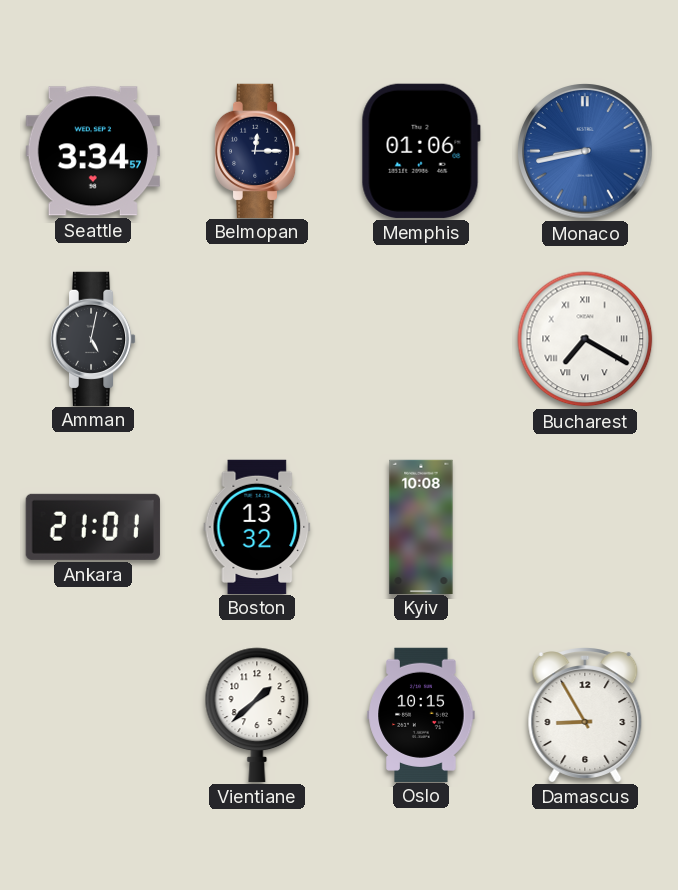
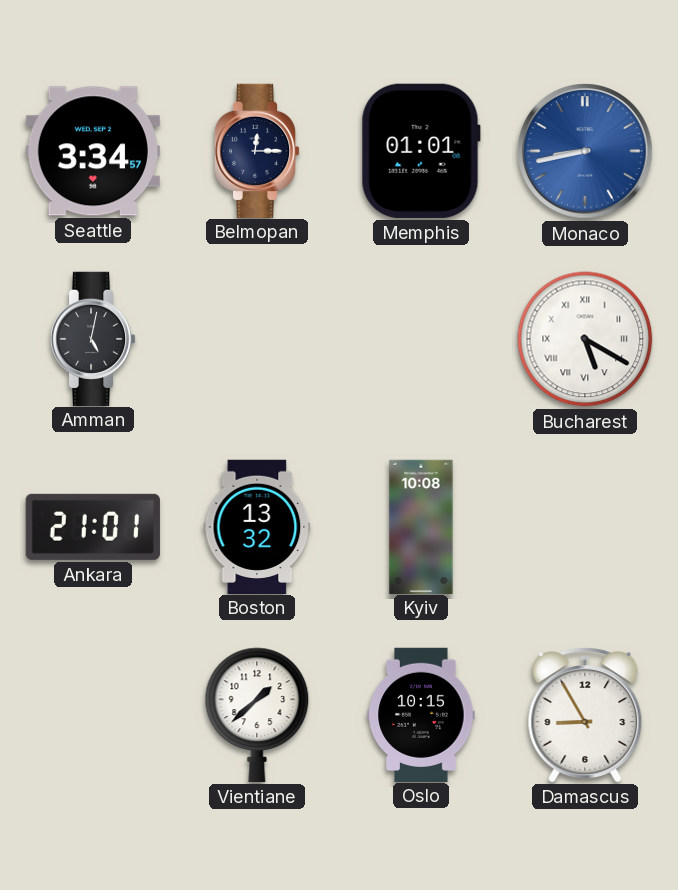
Memphis: 01:06 -> 01:01 (421, 151)
Bucharest: 7:20 -> 5:20 (585, 339)
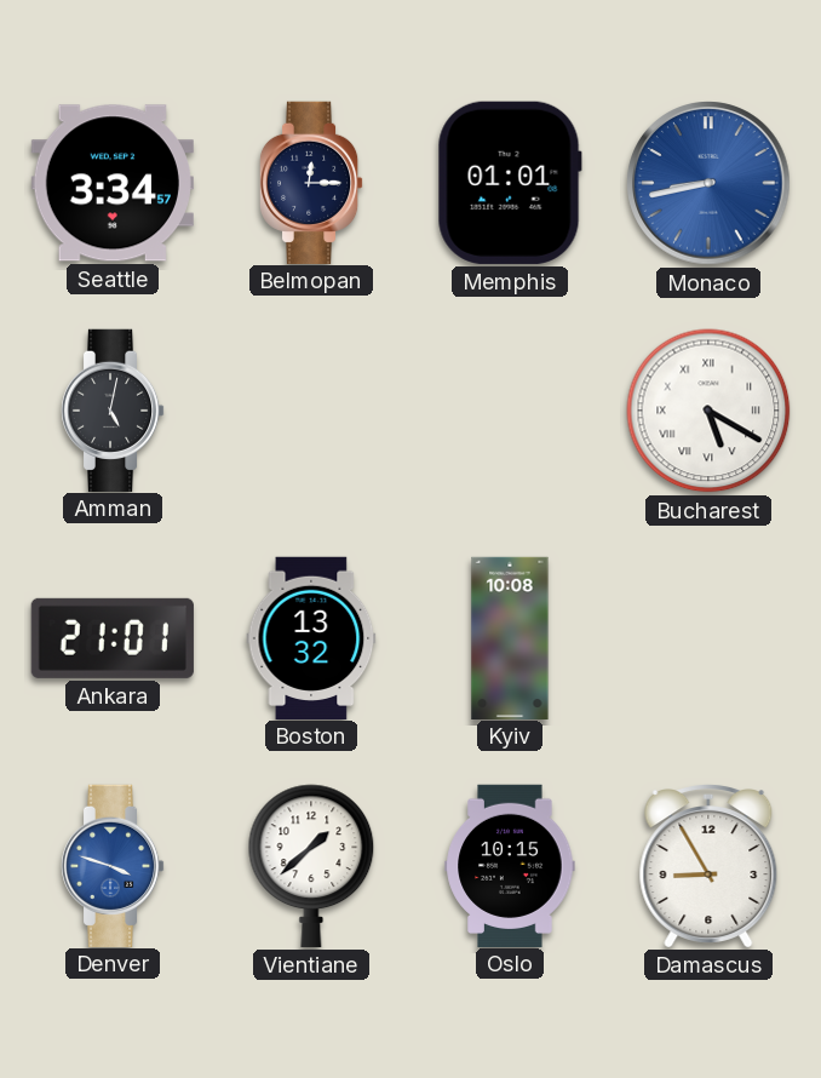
Denver: none -> 3:48 (113, 865)
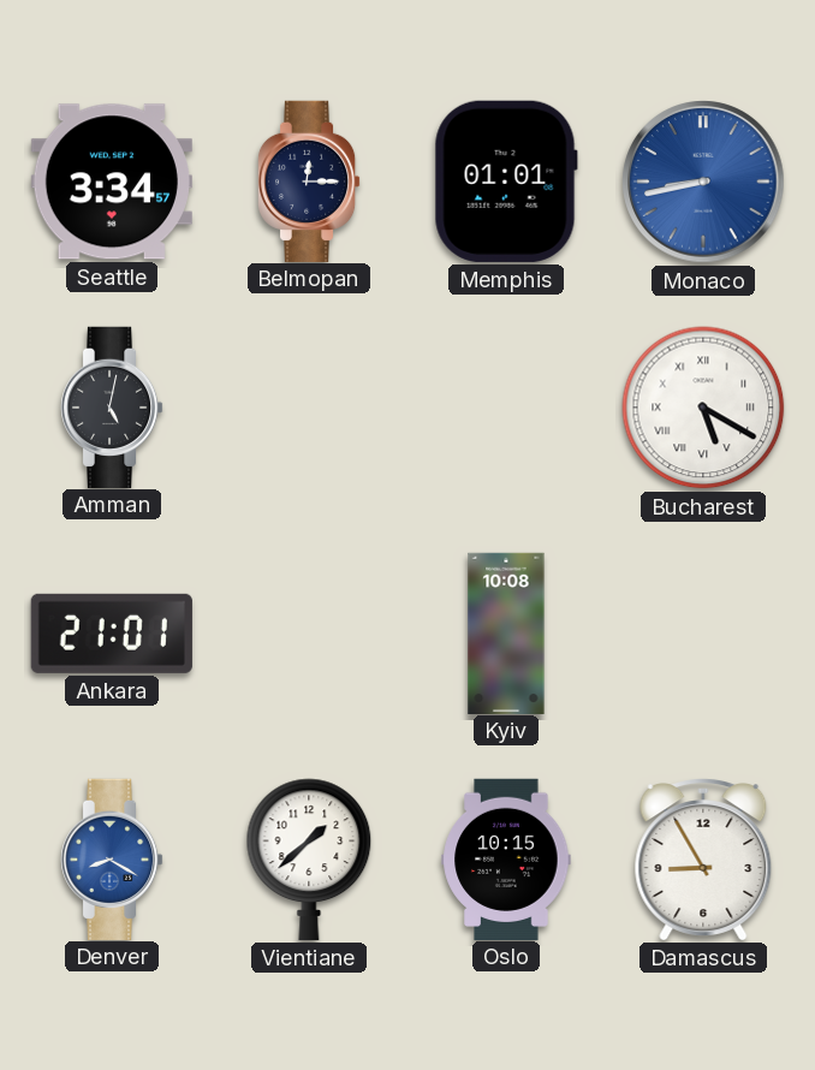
Boston: 13:32 -> none (311, 637)
Denver: 3:48 -> 8:20 (112, 858)
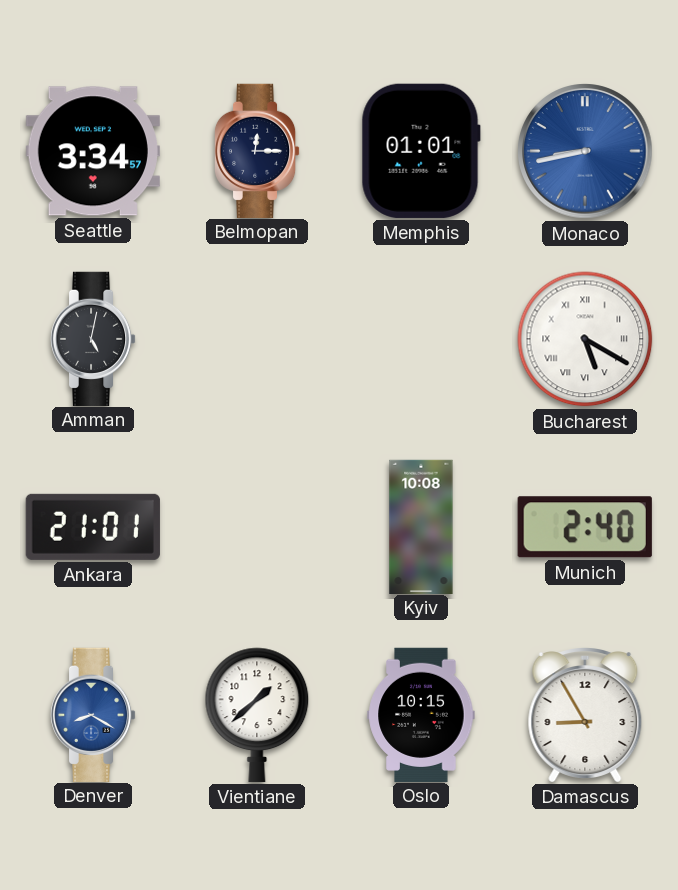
Munich: none -> 2:40 (585, 527)
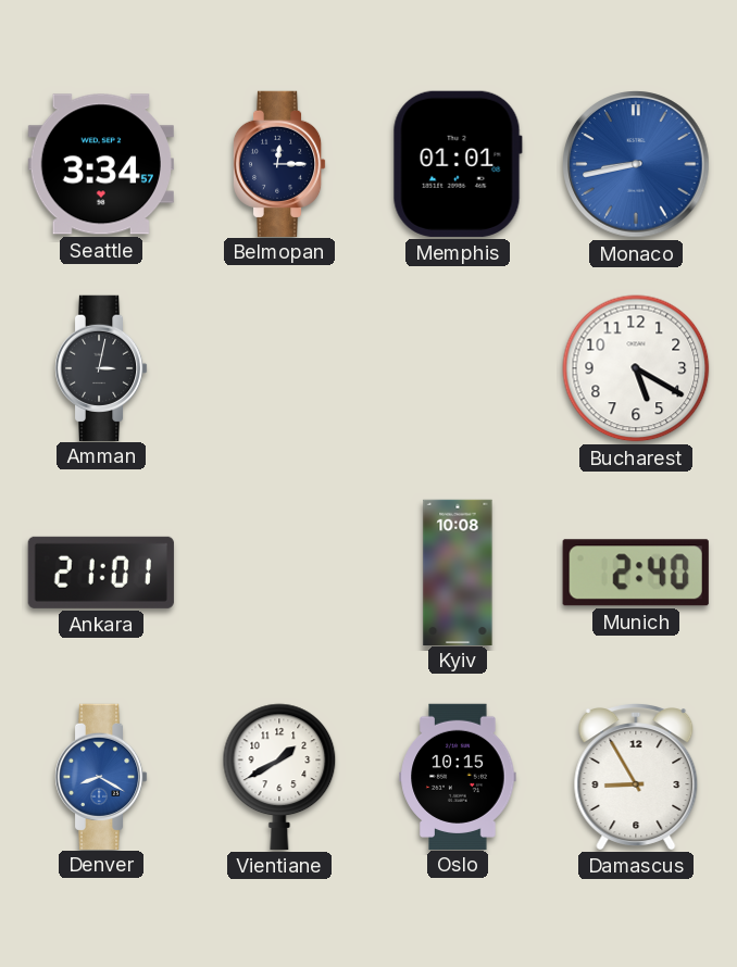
Amman: 5:02 -> 3:02 (101, 367)
Bucharest numerals: Roman -> Arabic (636, 368)
Vientiane: 1:38 -> 1:40 (279, 777)
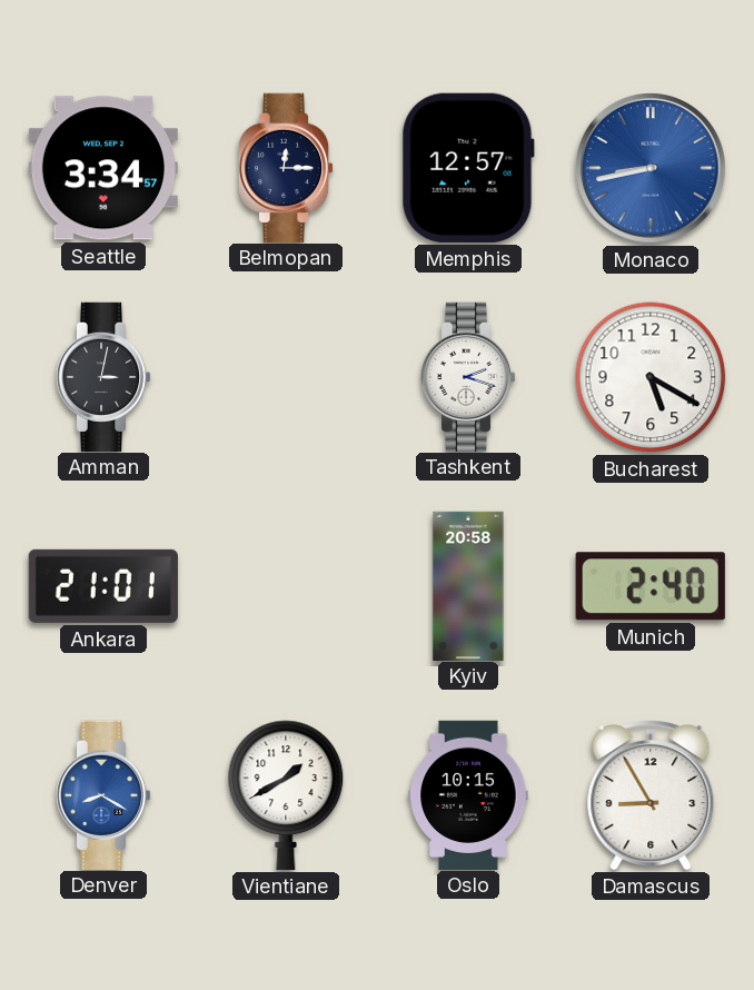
Memphis: 01:01 -> 12:57 (468, 168)
Tashkent: none -> 2:18 (468, 376)
Kyiv: 10:08 -> 20:58 (468, 585)
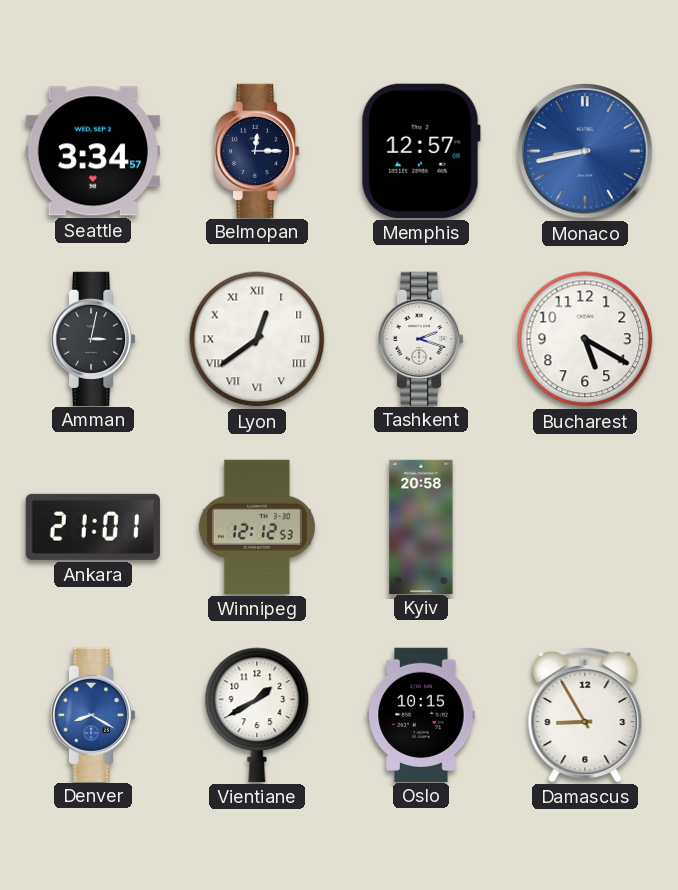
Lyon: none -> 12:39 (257, 339)
Winnipeg: none -> 12:12 (257, 527)
Munich: 2:40 -> none (651, 586)
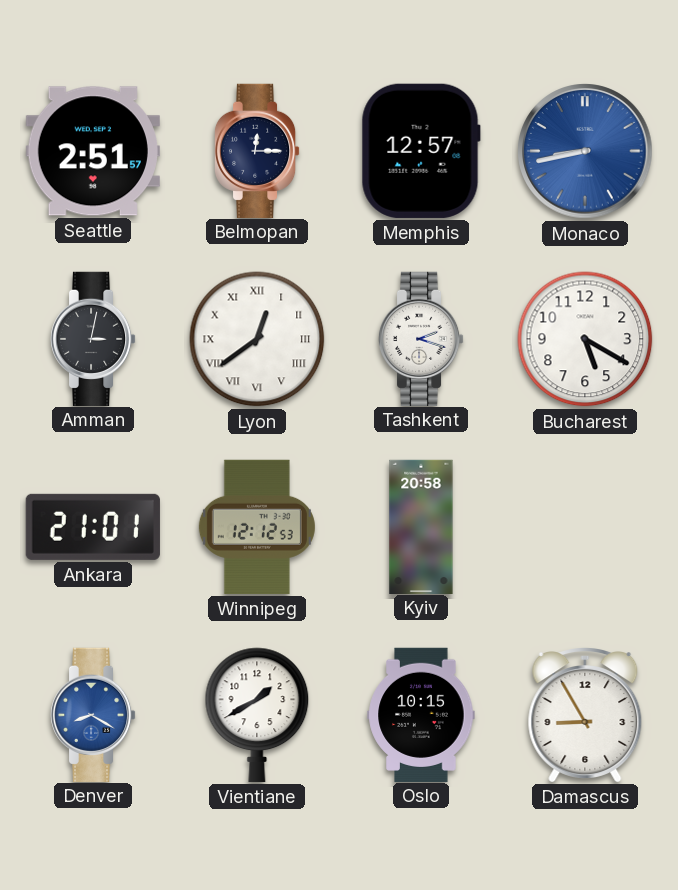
Seattle: 3:34 -> 2:51 (93, 151)
